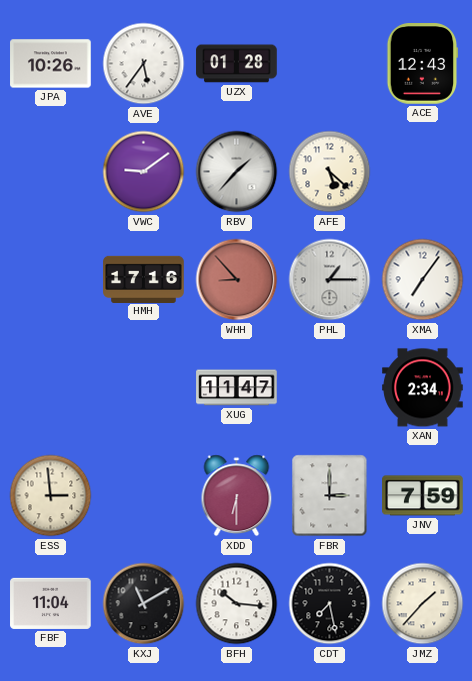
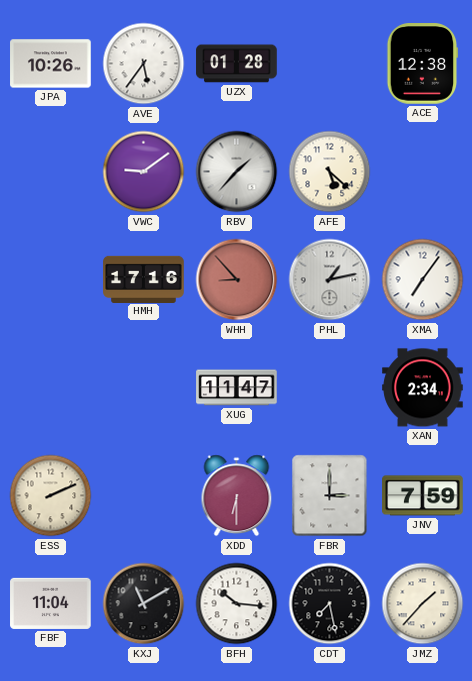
ACE: 12:43 -> 12:38 (423, 64)
PHL: 1:15 -> 1:13 (330, 280)
ESS: 2:59 -> 2:11 (51, 496)
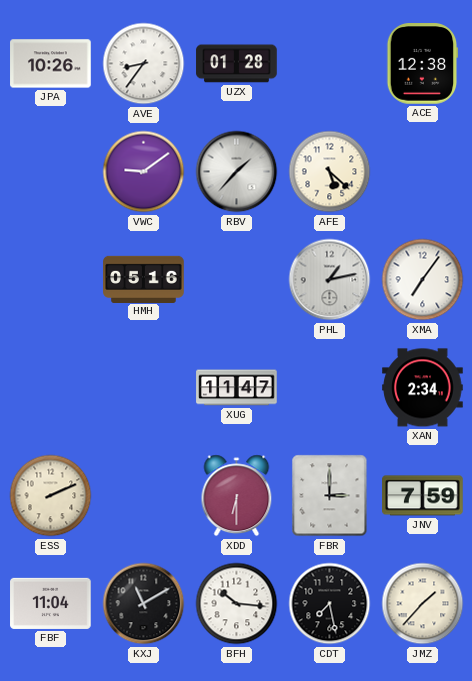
AVE: 5:36 -> 8:36 (144, 64)
HMH: 17:16 -> 05:16 (144, 279)
WHH: 8:53 -> none (237, 280)
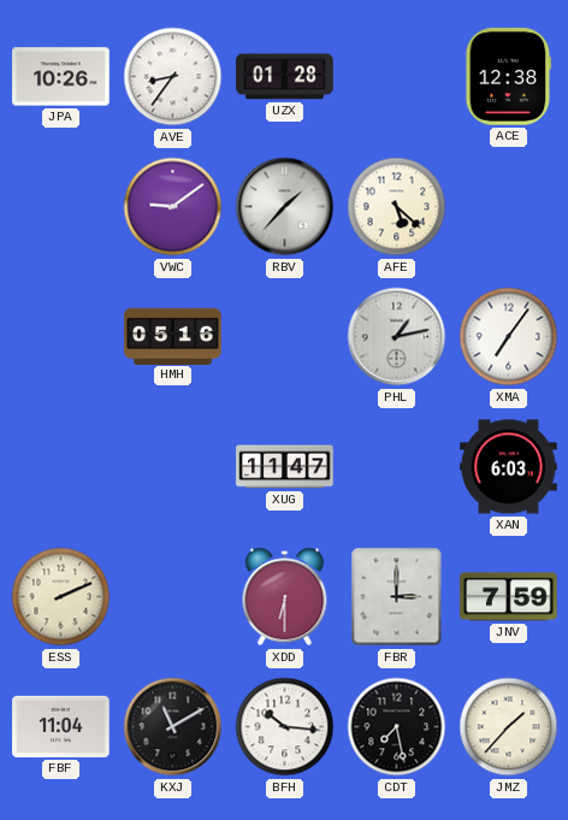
XAN: 2:34 -> 6:03 (509, 467)
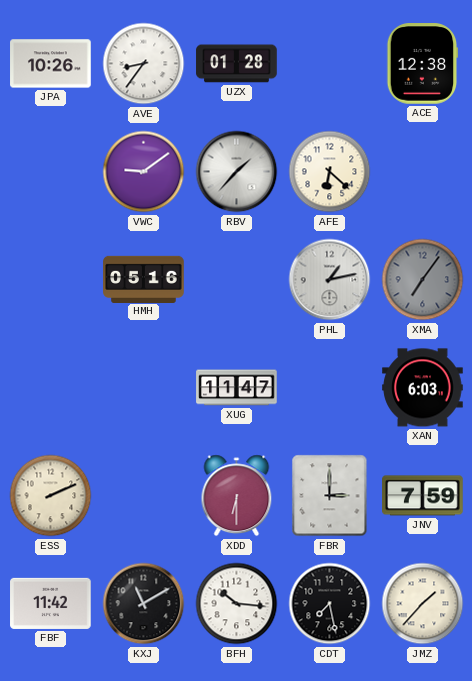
AFE: 5:22 -> 6:22 (330, 172)
XMA dial: white -> grey (423, 280)
FBF: 11:04 -> 11:42 (51, 603)
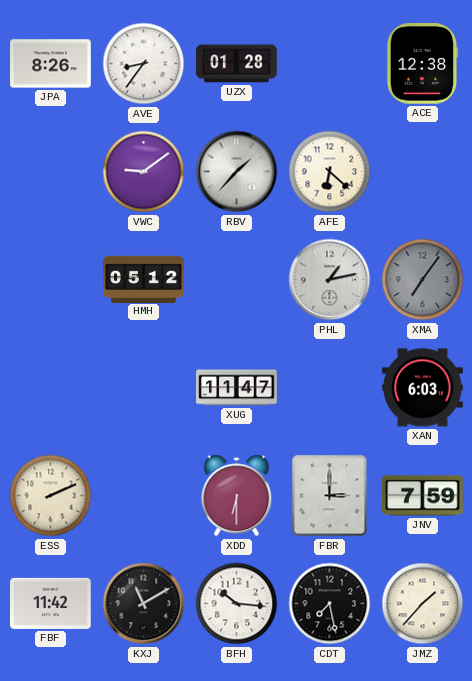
JPA: 10:26 -> 8:26 (51, 64)
HMH: 05:16 -> 05:12 (144, 279)
